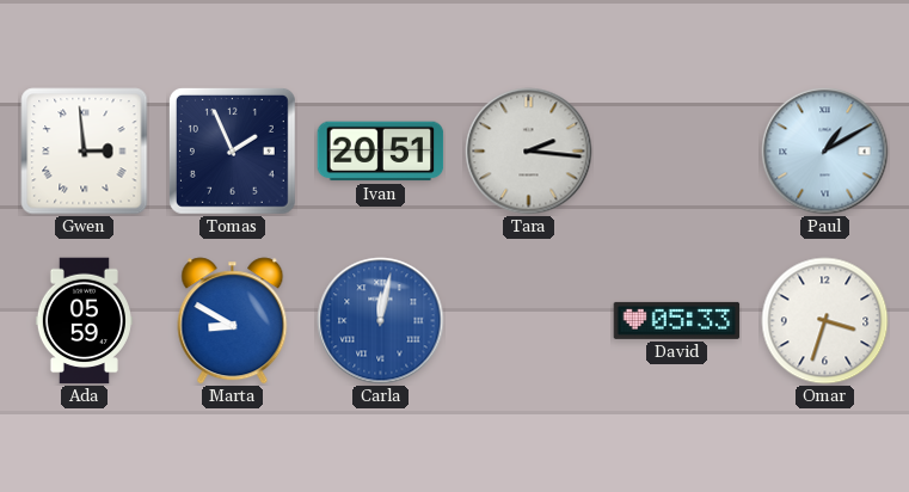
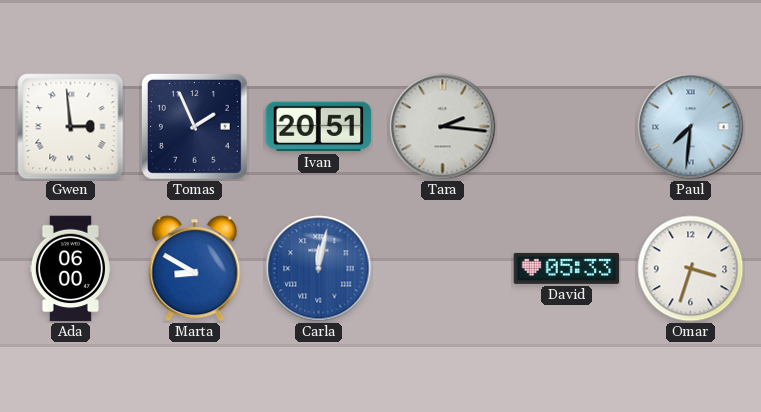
Paul: 1:10 -> 7:31 (691, 127)
Ada: 05:59 -> 06:00 (70, 269)
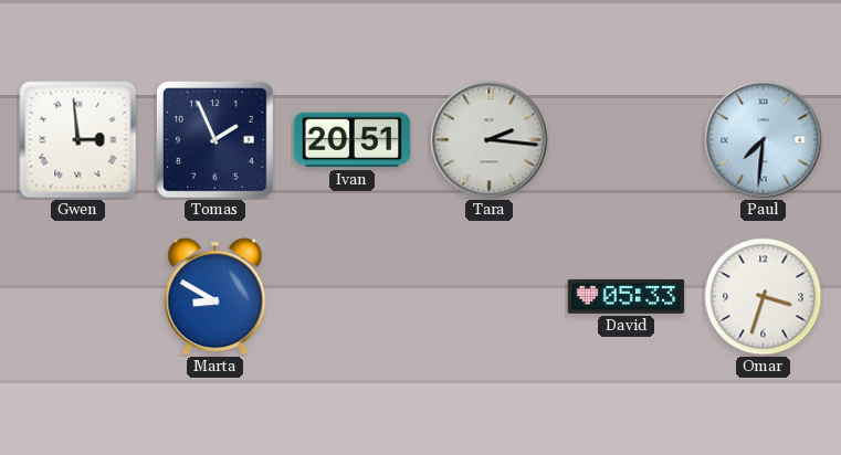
Ada: 06:00 -> none (70, 269)
Carla: 12:02 -> none (319, 269)
